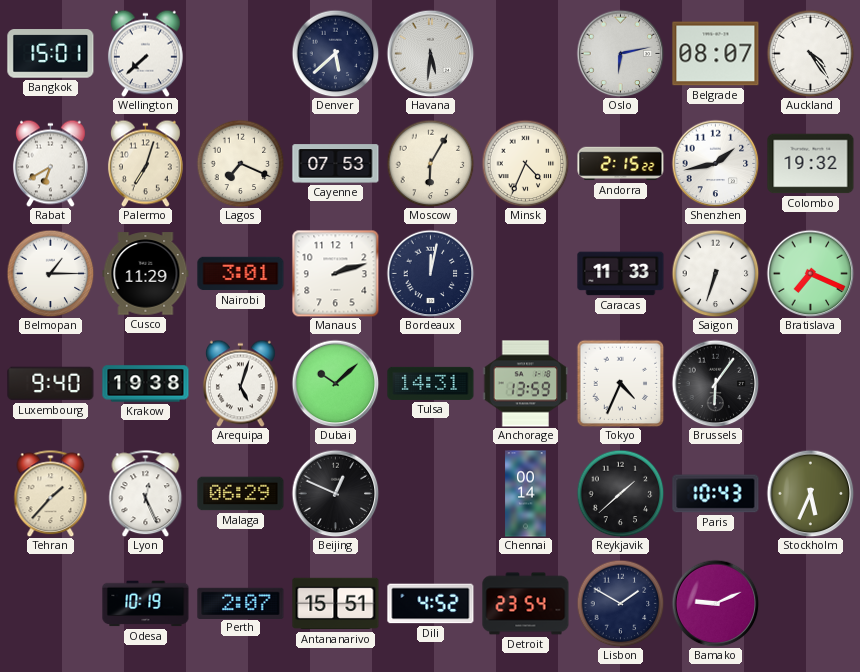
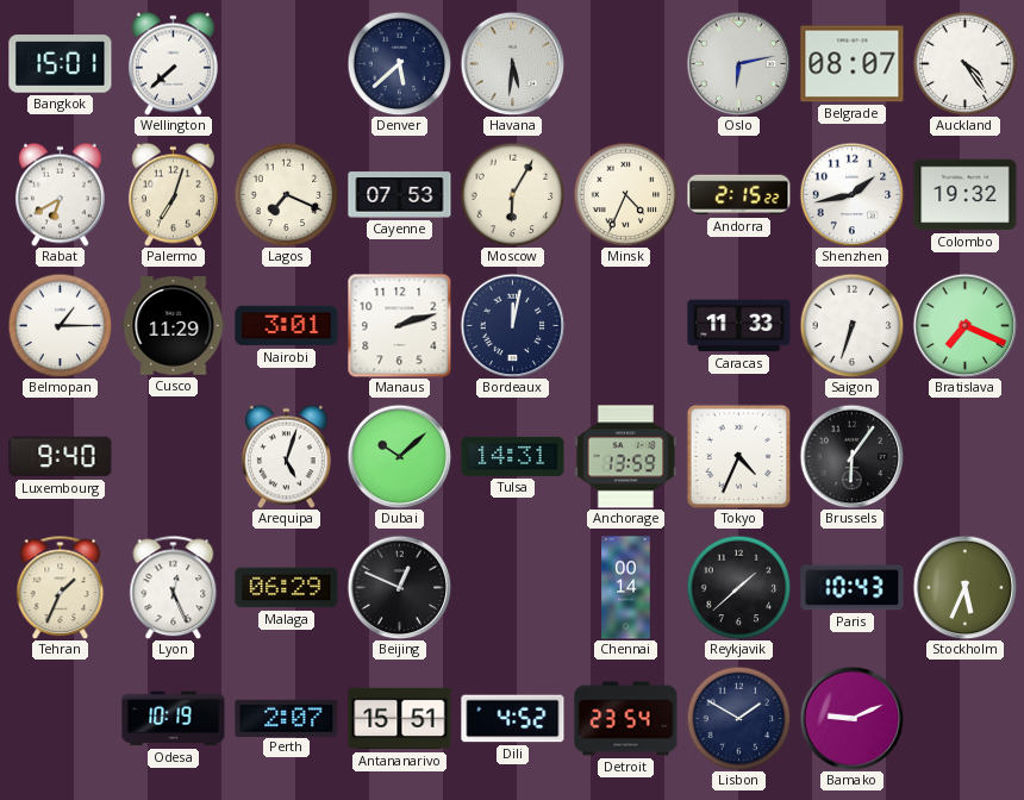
Krakow: 19:38 -> none (146, 384)
Tehran: 1:37 -> 1:34 (61, 587)
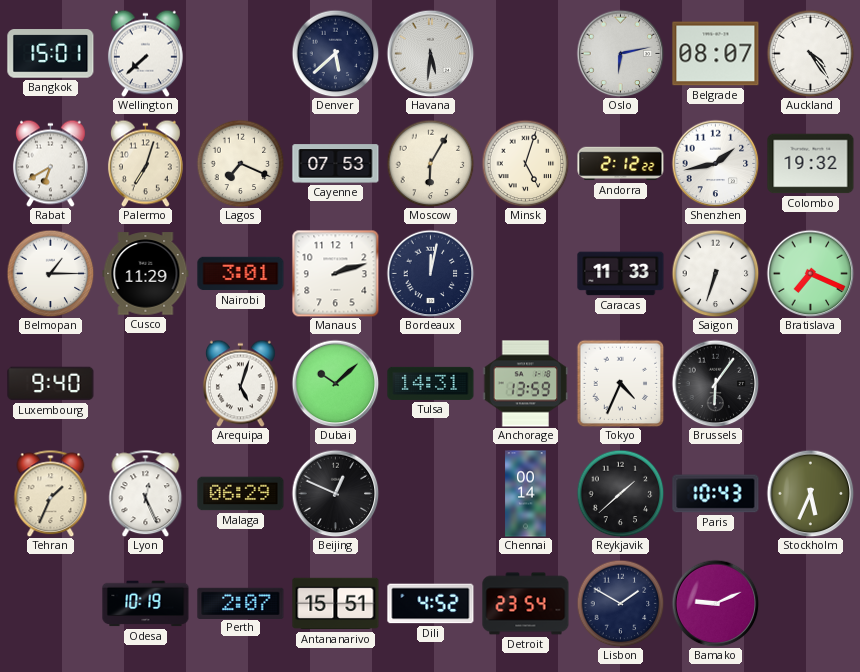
Minsk: 4:34 -> 5:03 (525, 163)
Andorra: 2:15 -> 2:12 (621, 164)
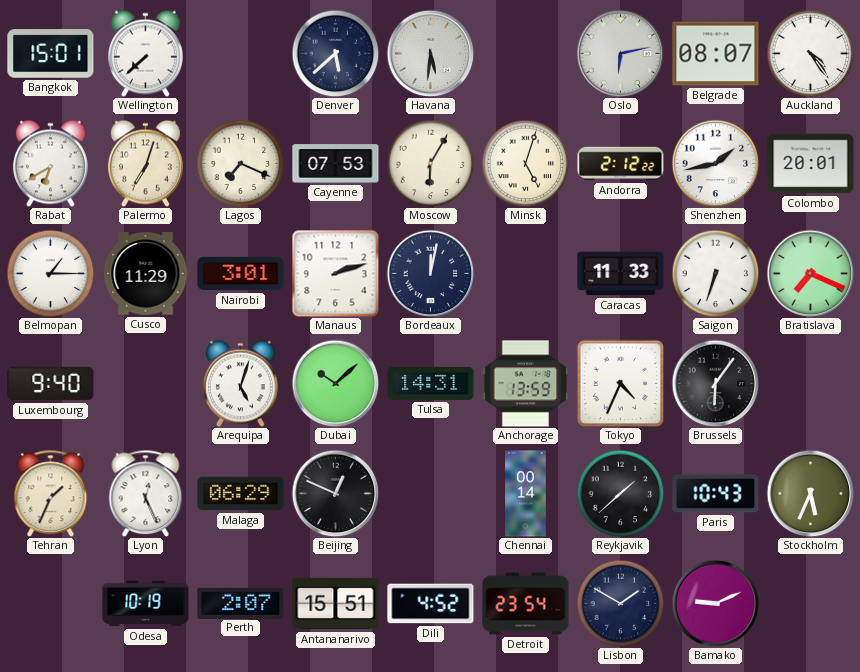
Colombo: 19:32 -> 20:01 (811, 164)
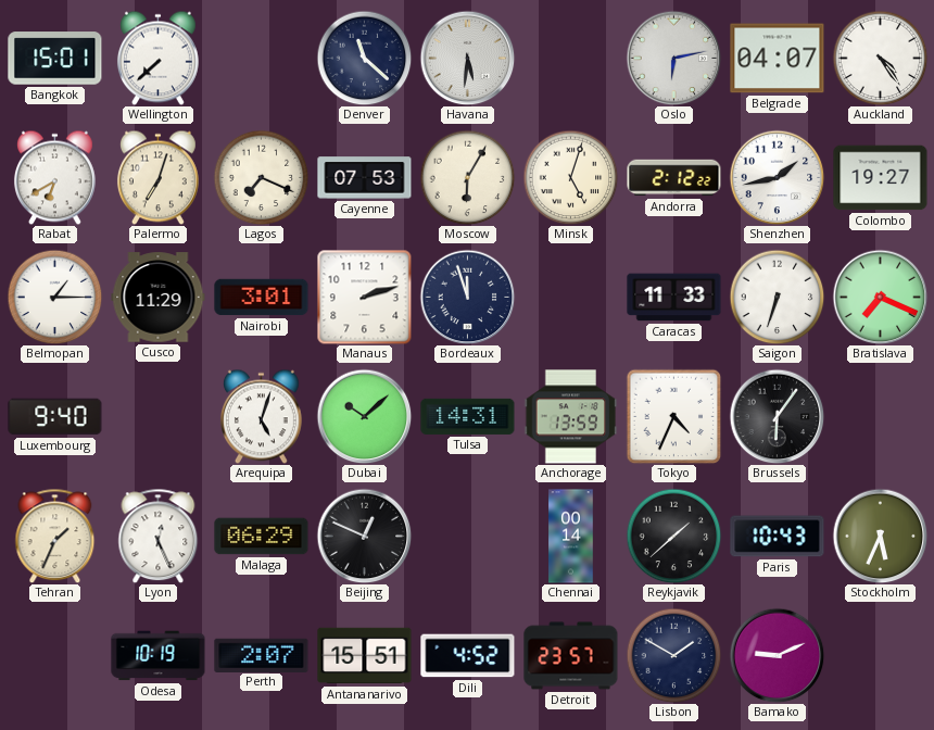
Denver: 5:38 -> 11:22 (364, 58)
Belgrade: 08:07 -> 04:07 (778, 59)
Colombo: 20:01 -> 19:27 (881, 178)
Bordeaux: 12:02 -> 11:57 (467, 297)
Detroit: 23:54 -> 23:57 (571, 656)
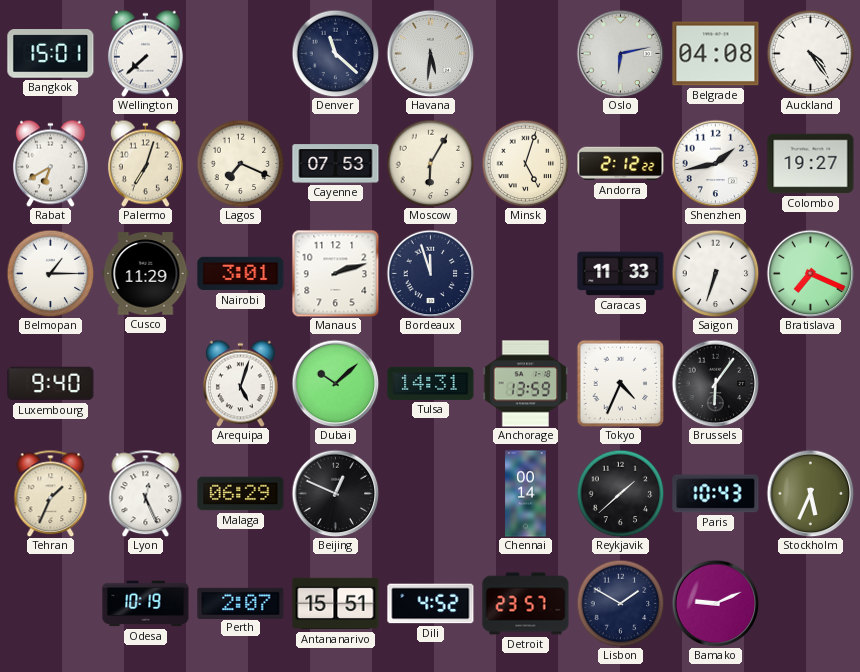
Belgrade: 04:07 -> 04:08 (716, 54)
